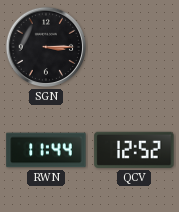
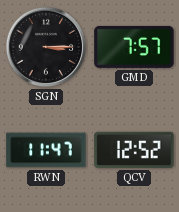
GMD: none -> 7:57 (134, 47)
RWN: 11:44 -> 11:47 (46, 150)
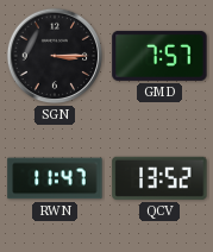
QCV: 12:52 -> 13:52 (159, 178)
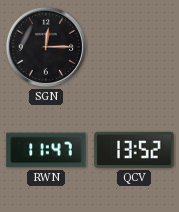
SGN: 3:15 -> 12:15 (46, 47)
GMD: 7:57 -> none (159, 56)
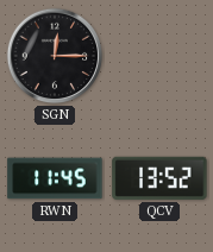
RWN: 11:47 -> 11:45 (55, 178)
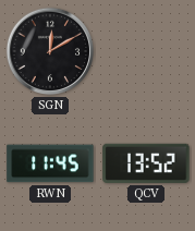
SGN: 12:15 -> 12:10 (50, 51)
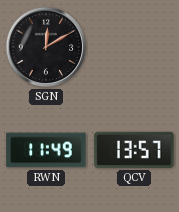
RWN: 11:45 -> 11:49 (46, 150)
QCV: 13:52 -> 13:57 (134, 150)
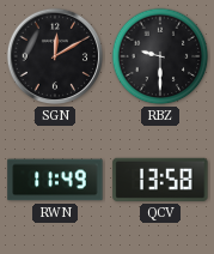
RBZ: none -> 9:30 (160, 56)
QCV: 13:57 -> 13:58 (160, 180)
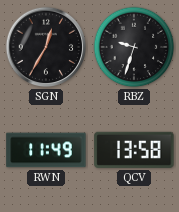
SGN: 12:10 -> 12:35 (46, 47)
RBZ: 9:30 -> 9:33 (134, 47)
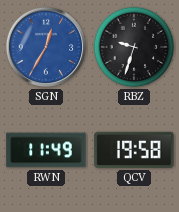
SGN dial: black -> blue (46, 47)
QCV: 13:58 -> 19:58 (134, 150)
